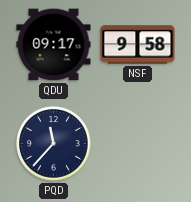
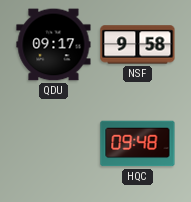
PQD: 11:37 -> none (54, 144)
HQC: none -> 09:48 (138, 144)
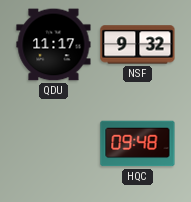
QDU: 09:17 -> 11:17 (54, 45)
NSF: 9:58 -> 9:32 (138, 45)
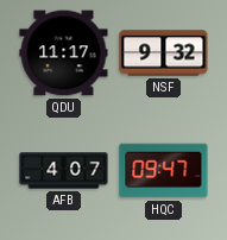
AFB: none -> 4:07 (64, 171)
HQC: 09:48 -> 09:47 (164, 171)
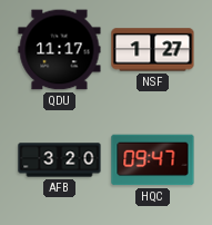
NSF: 9:32 -> 1:27 (153, 50)
AFB: 4:07 -> 3:20 (60, 160)
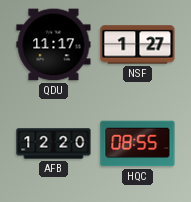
AFB: 3:20 -> 12:20 (54, 144)
HQC: 09:47 -> 08:55 (138, 144)
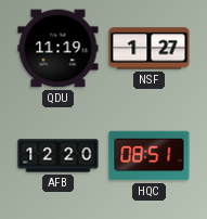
QDU: 11:17 -> 11:19 (59, 49)
HQC: 08:55 -> 08:51 (150, 156)
